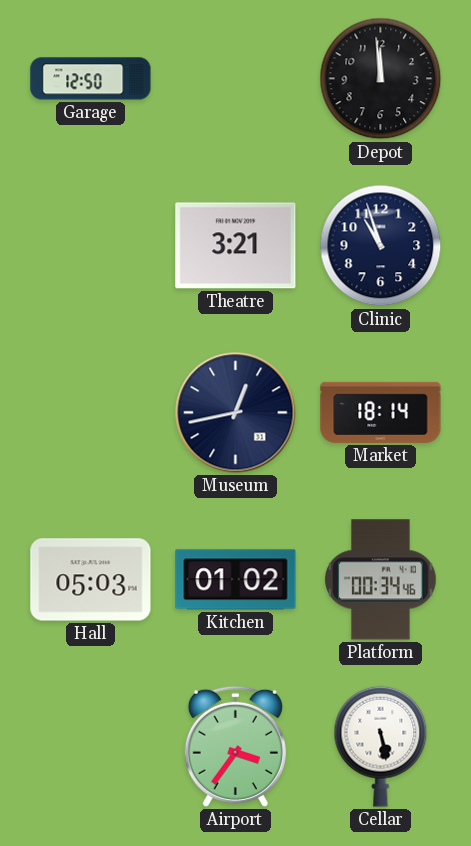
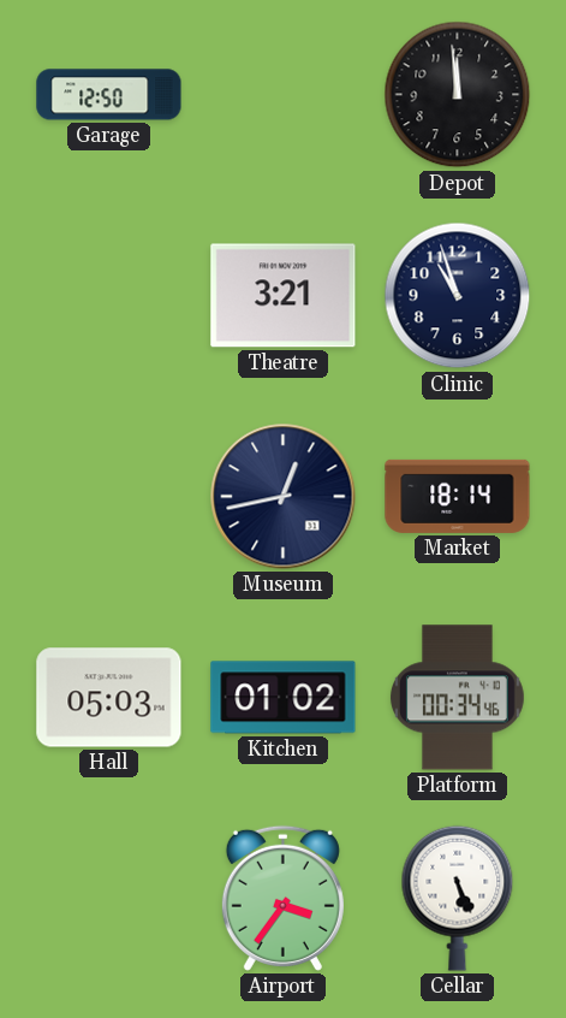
Cellar: 5:28 -> 5:26 (458, 898)
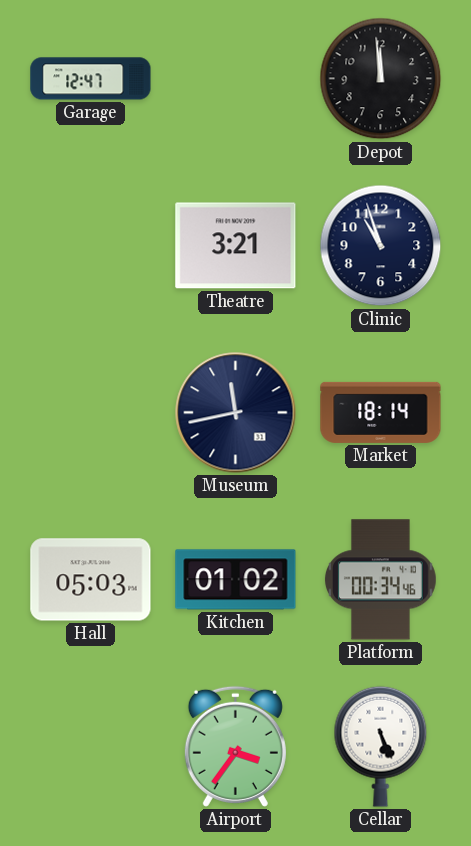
Garage: 12:50 -> 12:47 (91, 79)
Museum: 12:43 -> 11:43 (236, 413)
